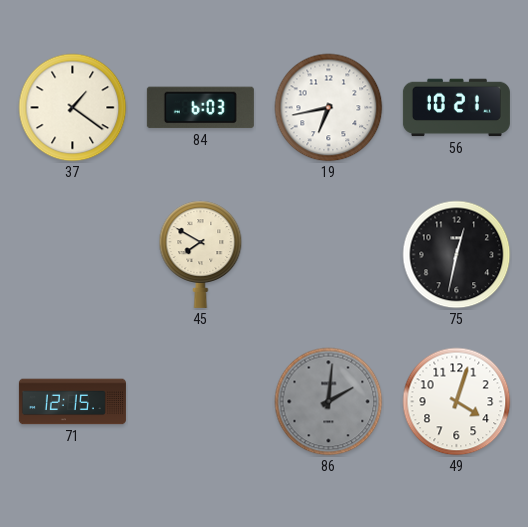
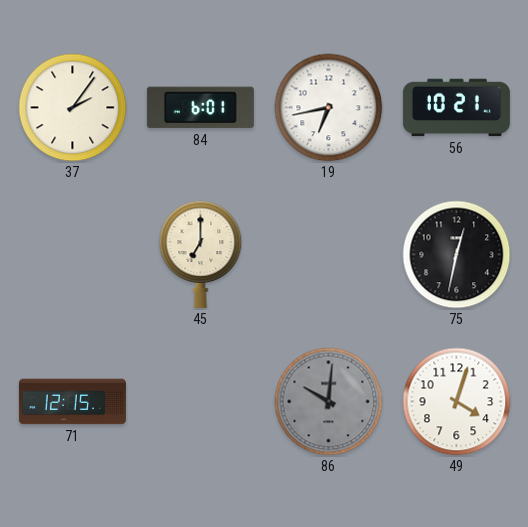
37: 1:21 -> 2:06 (73, 108)
84: 6:03 -> 6:01 (200, 108)
45: 7:50 -> 7:00 (201, 254)
86: 2:01 -> 10:01 (329, 402)
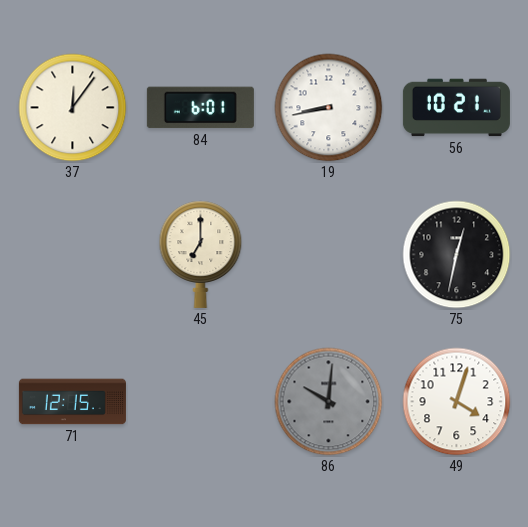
37: 2:06 -> 12:06 (73, 108)
19: 6:43 -> 8:43 (329, 108)
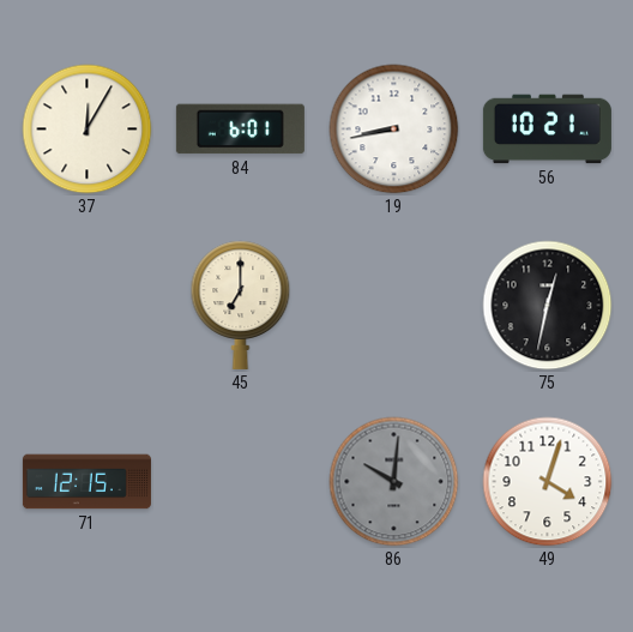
37: 12:06 -> 12:05 (88, 130)
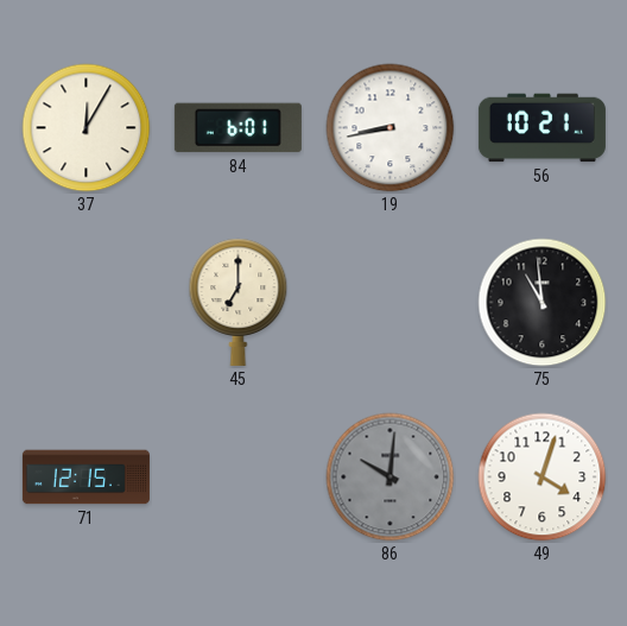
75: 12:32 -> 10:59 (543, 303)
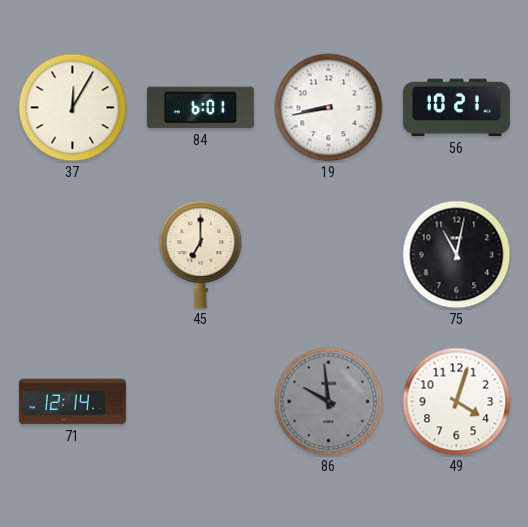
75: 10:59 -> 11:02 (457, 255)
71: 12:15 -> 12:14 (72, 402)
86: 10:01 -> 9:59 (329, 402)
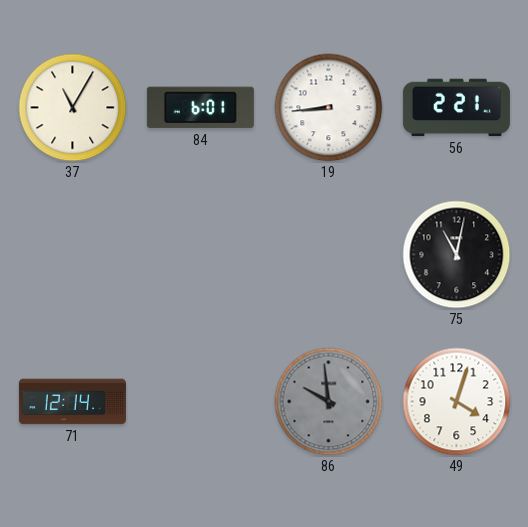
37: 12:05 -> 11:05 (73, 108)
19: 8:43 -> 8:44 (329, 108)
56: 10:21 -> 2:21 (456, 108)
45: 7:00 -> none (201, 254)
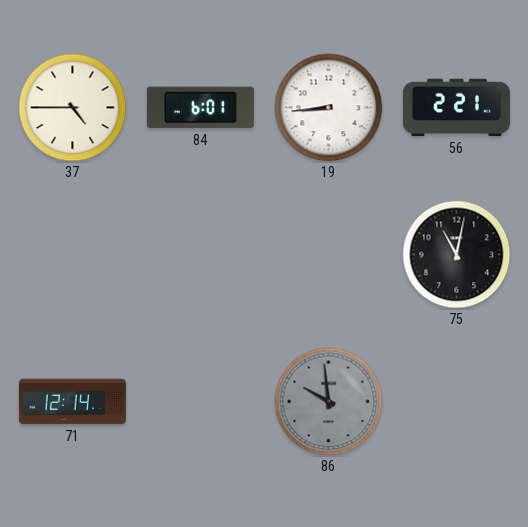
37: 11:05 -> 4:45 (73, 108)
49: 4:03 -> none (457, 402)
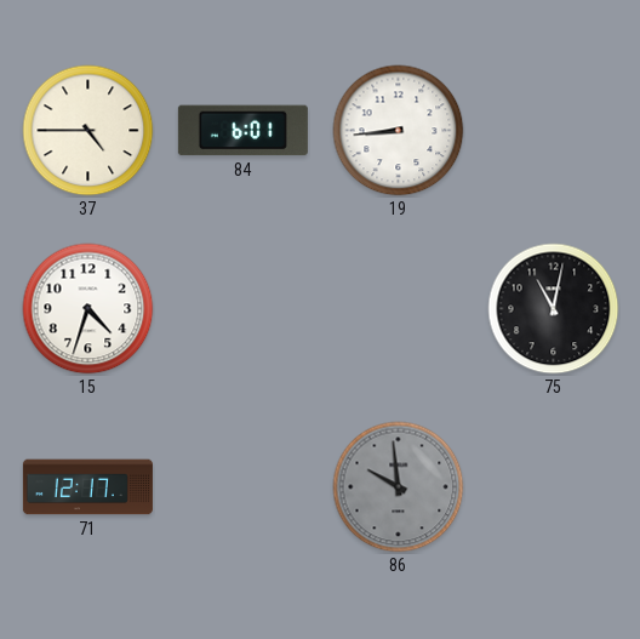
56: 2:21 -> none (456, 108)
15: none -> 4:33 (88, 309)
71: 12:14 -> 12:17 (87, 487)
